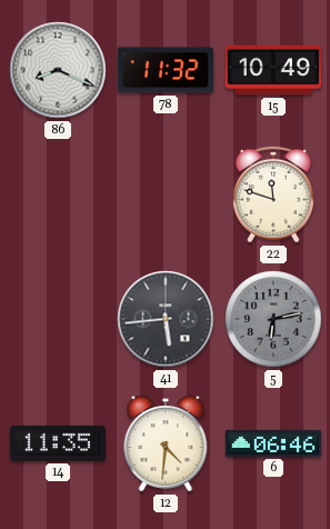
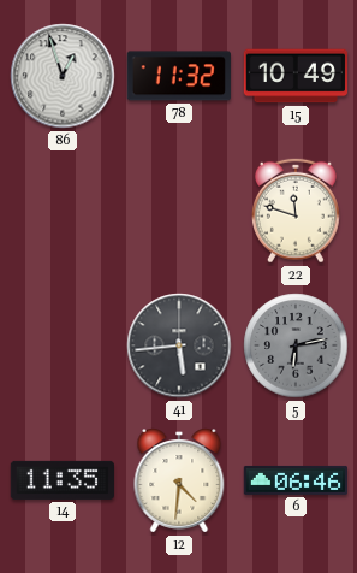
86: 8:19 -> 12:57 (63, 76)
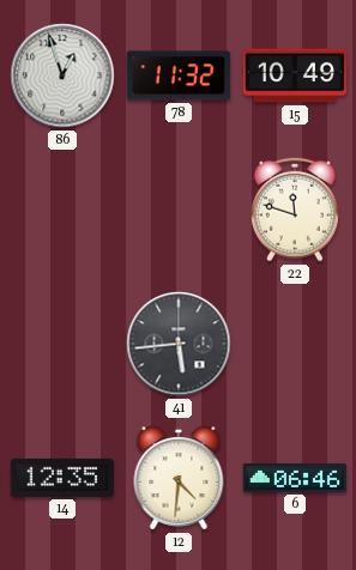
5: 6:13 -> none (296, 345)
14: 11:35 -> 12:35 (61, 478)
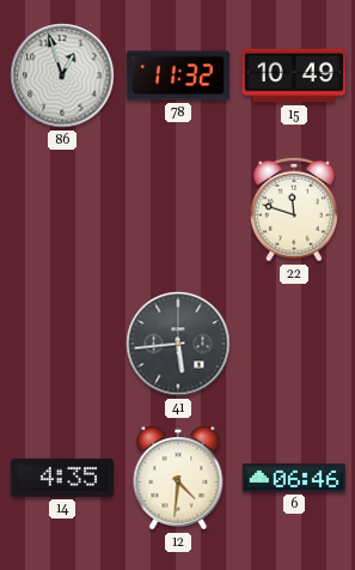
14: 12:35 -> 4:35 (61, 478)
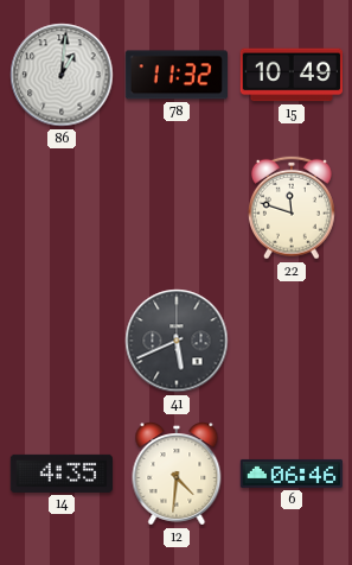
86: 12:57 -> 1:01 (62, 75)
41: 5:44 -> 5:41 (177, 341)
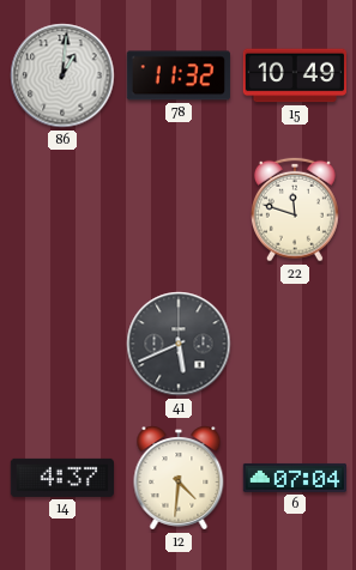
14: 4:35 -> 4:37 (61, 478)
6: 06:46 -> 07:04 (294, 478)
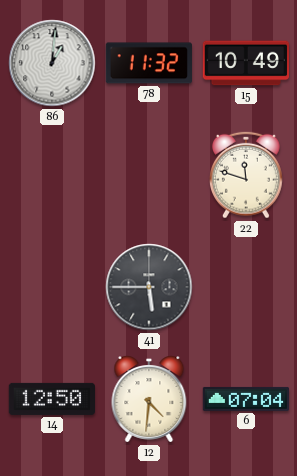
41: 5:41 -> 5:45 (149, 287)
14: 4:37 -> 12:50 (51, 399)
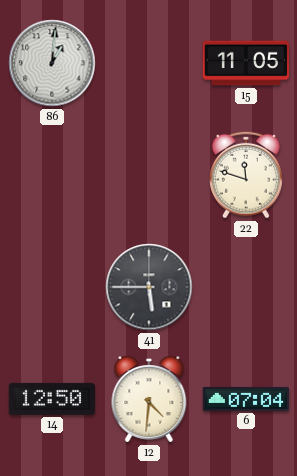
78: 11:32 -> none (149, 63)
15: 10:49 -> 11:05 (245, 63)
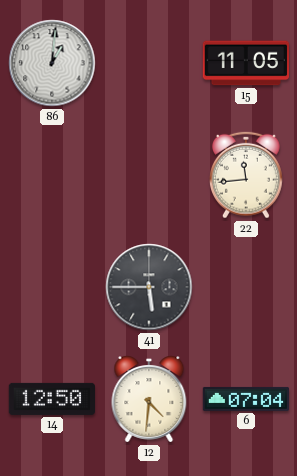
22: 11:48 -> 11:44 (246, 175)
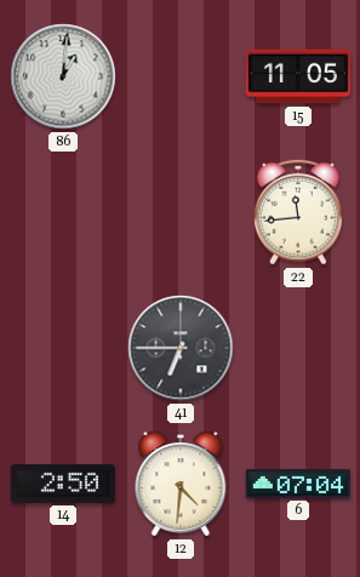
41: 5:45 -> 6:45 (181, 348)
14: 12:50 -> 2:50 (62, 484)
